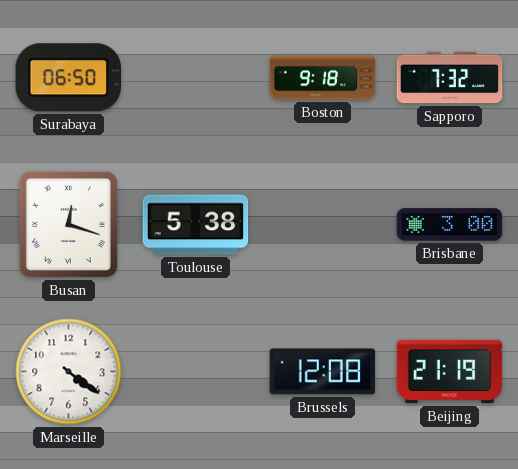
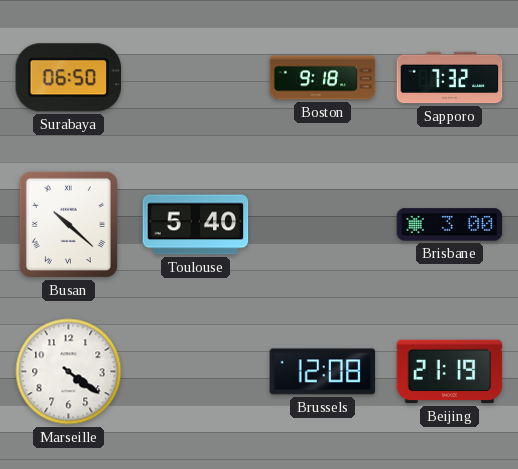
Busan: 12:18 -> 10:22 (68, 224)
Toulouse: 5:38 -> 5:40 (196, 225)
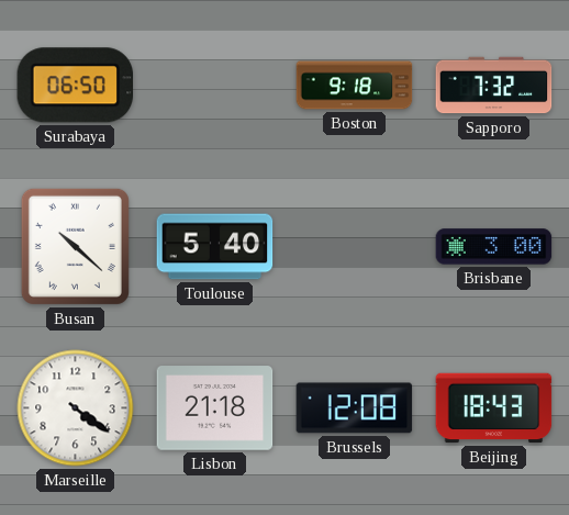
Lisbon: none -> 21:18 (215, 408)
Beijing: 21:19 -> 18:43 (494, 408)
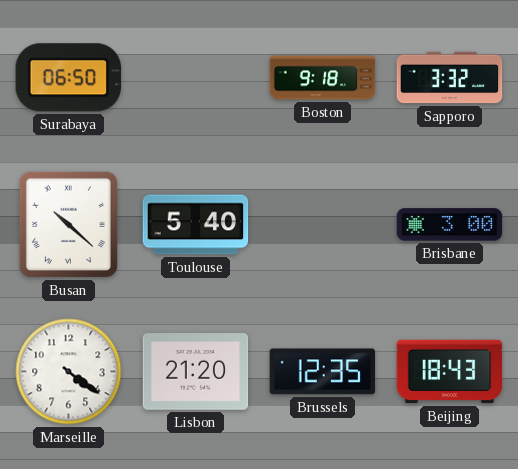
Sapporo: 7:32 -> 3:32 (450, 78)
Lisbon: 21:18 -> 21:20 (196, 372)
Brussels: 12:08 -> 12:35 (323, 372)
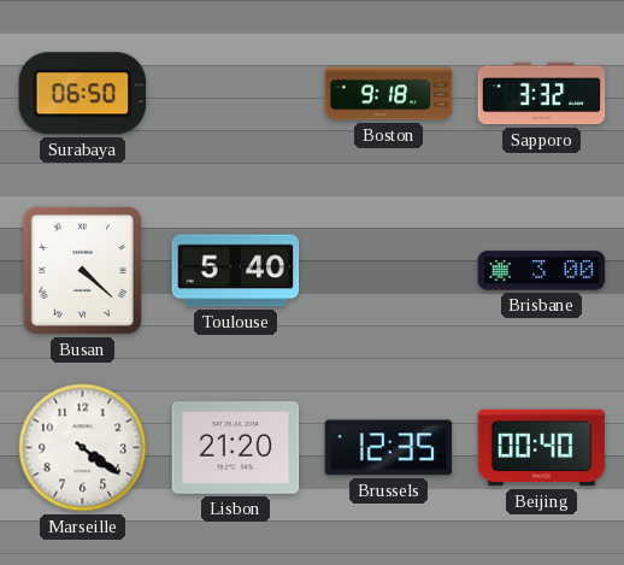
Busan: 10:22 -> 4:22 (82, 270)
Beijing: 18:43 -> 00:40 (542, 448)
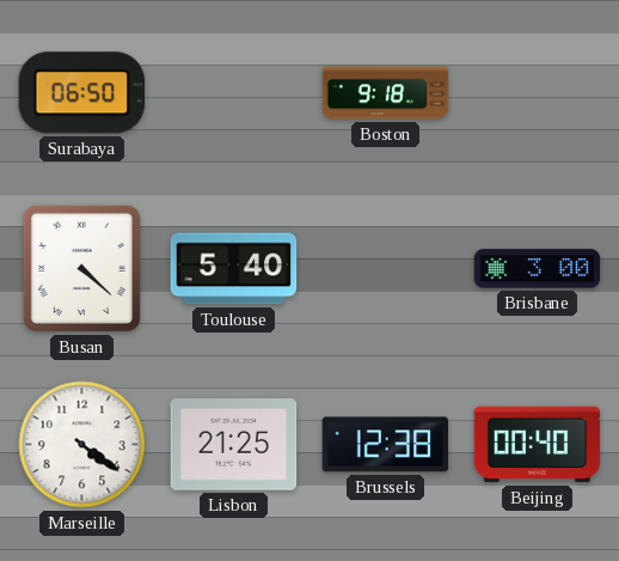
Sapporo: 3:32 -> none (542, 94)
Lisbon: 21:20 -> 21:25 (234, 445)
Brussels: 12:35 -> 12:38 (386, 445)
